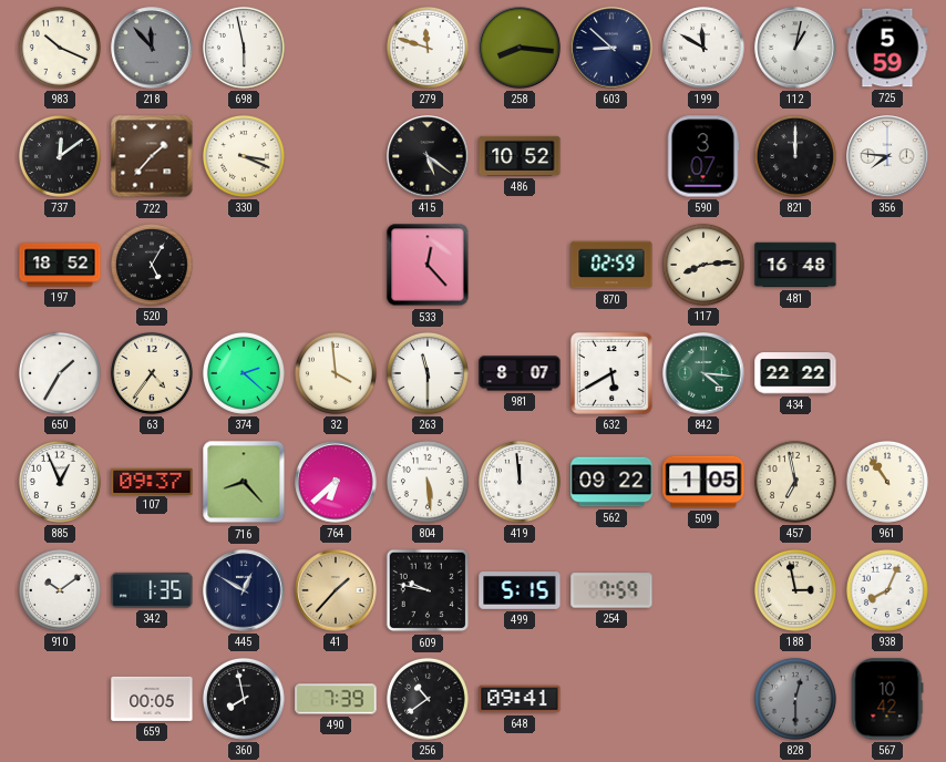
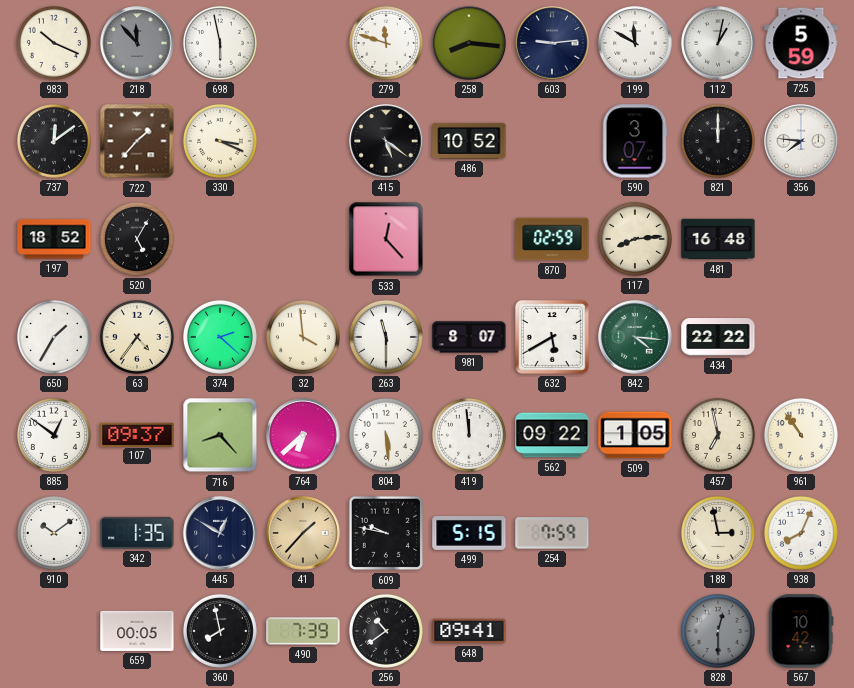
603: 8:52 -> 9:14 (552, 43)
885: 12:56 -> 12:51 (54, 435)
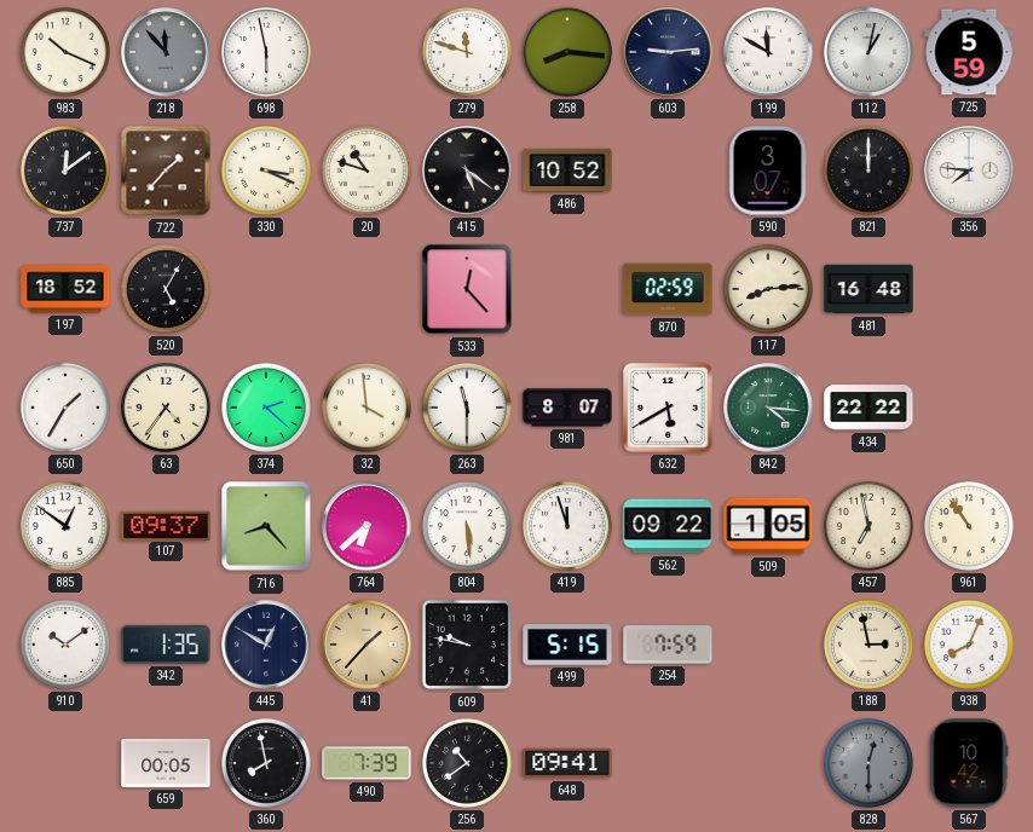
20: none -> 10:48 (367, 171)
419: 11:59 -> 11:57 (567, 526)
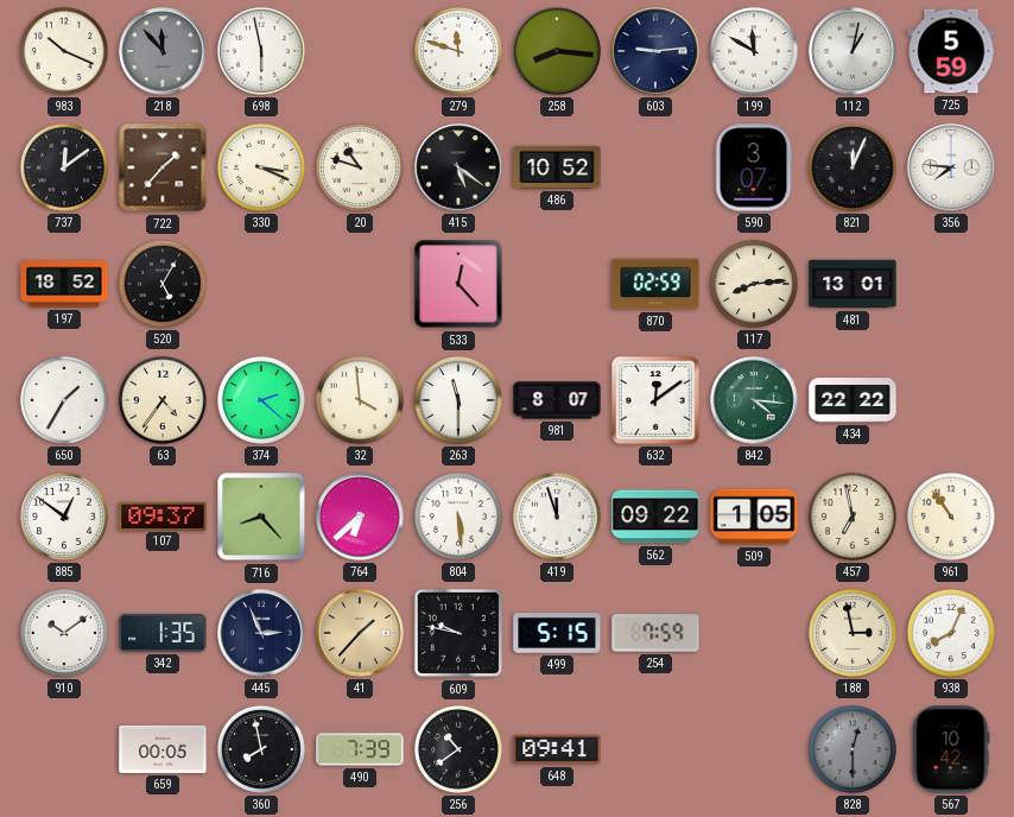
821: 12:00 -> 12:04 (853, 167)
481: 16:48 -> 13:01 (853, 284)
632: 5:40 -> 12:09 (655, 400)
445: 12:50 -> 2:56 (261, 633)
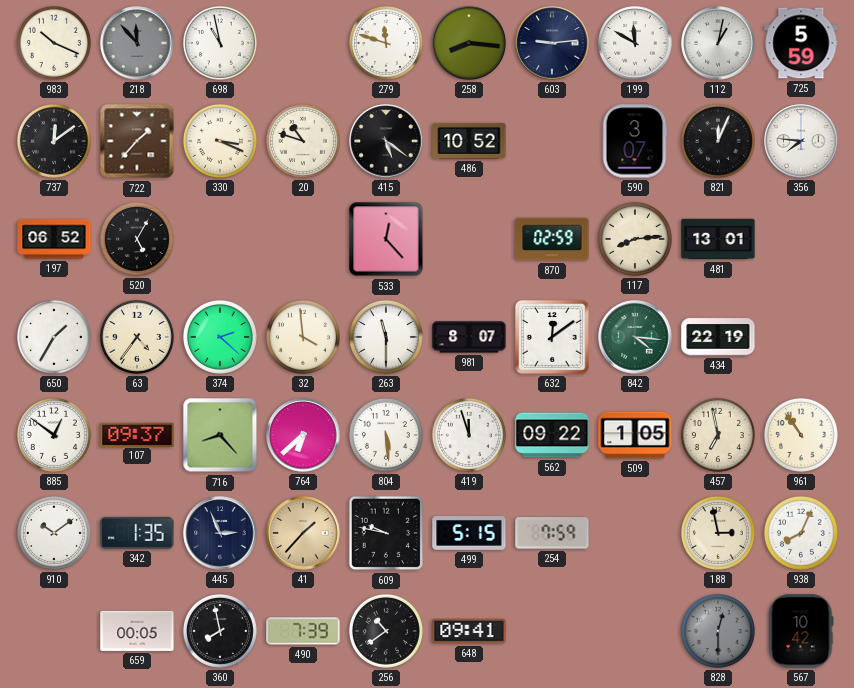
698: 5:58 -> 10:58 (220, 43)
197: 18:52 -> 06:52 (54, 239)
434: 22:22 -> 22:19 (718, 337)
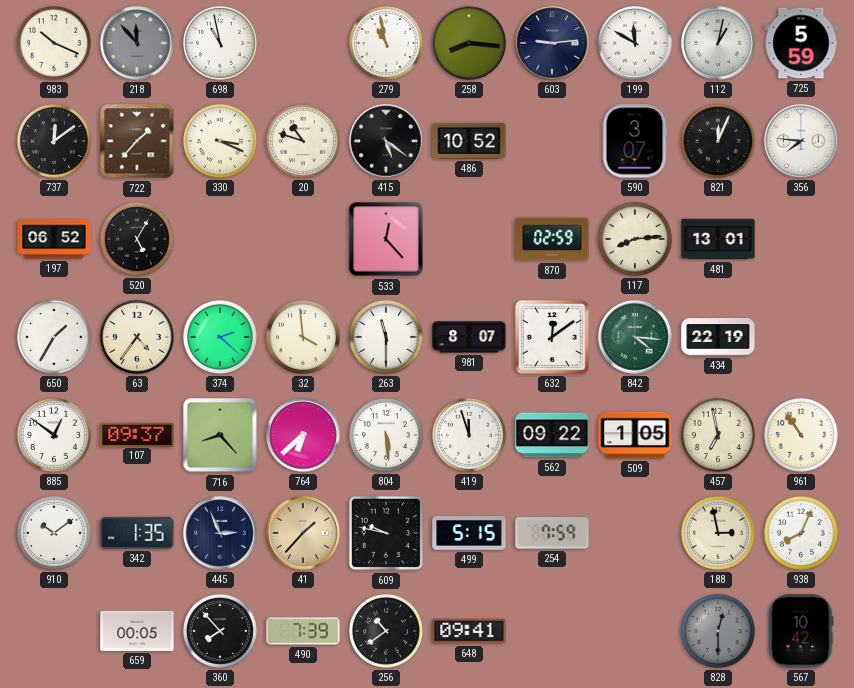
279: 11:48 -> 10:58 (386, 43)
360: 7:58 -> 7:53 (220, 631)
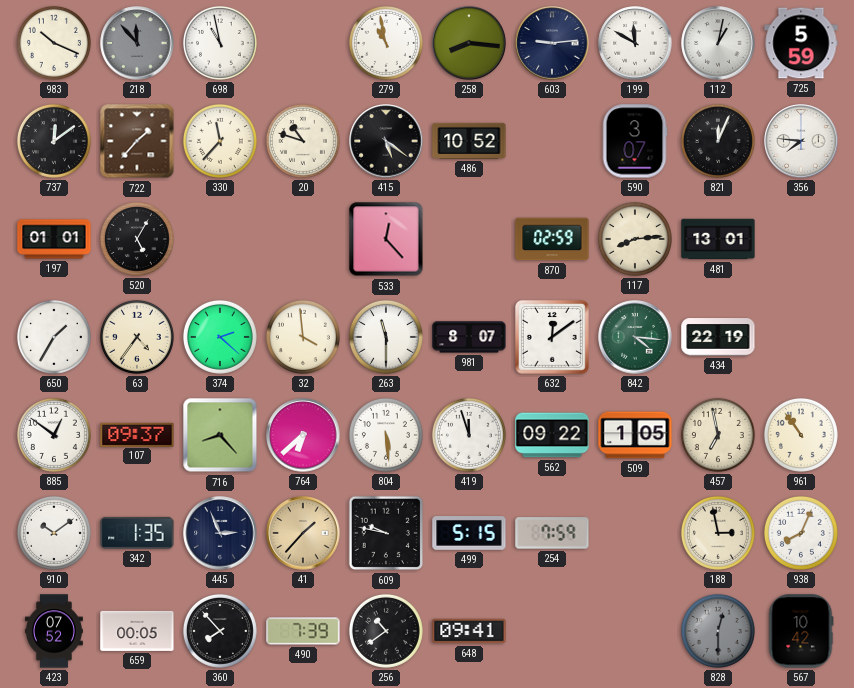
330: 3:19 -> 11:37 (220, 141)
197: 06:52 -> 01:01 (54, 239)
423: none -> 07:52 (54, 631)
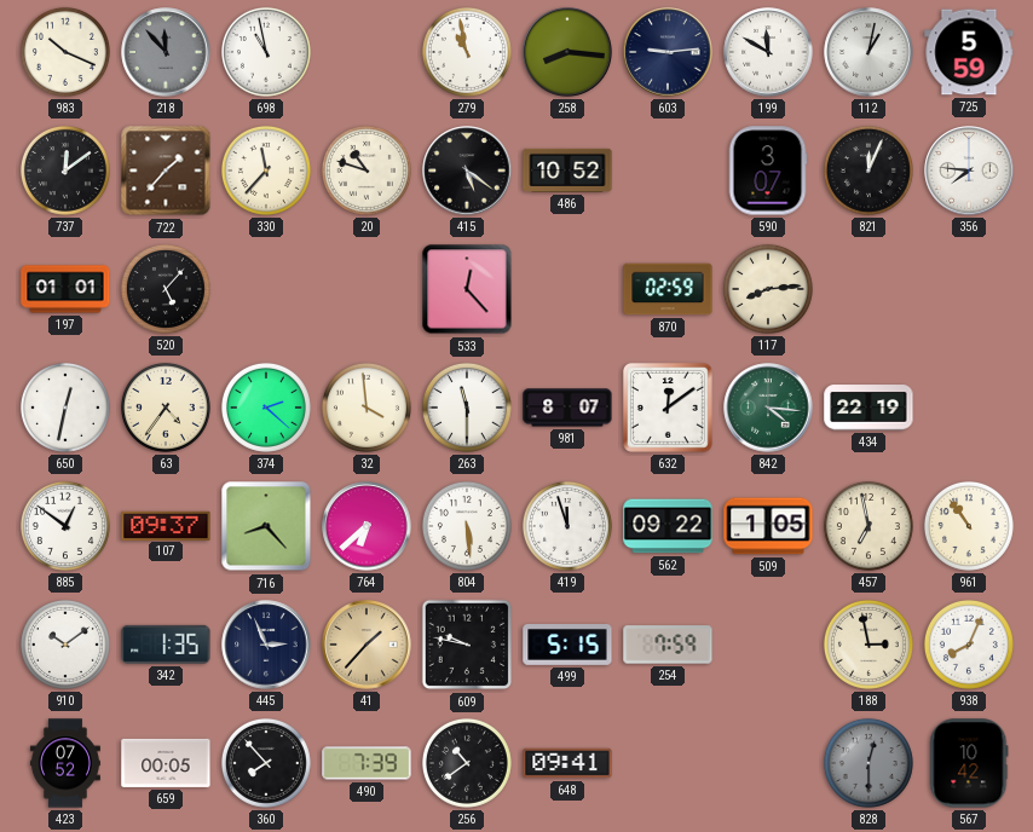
520: 5:05 -> 5:07 (166, 289)
481: 13:01 -> none (718, 239)
650: 1:35 -> 12:32 (65, 408)
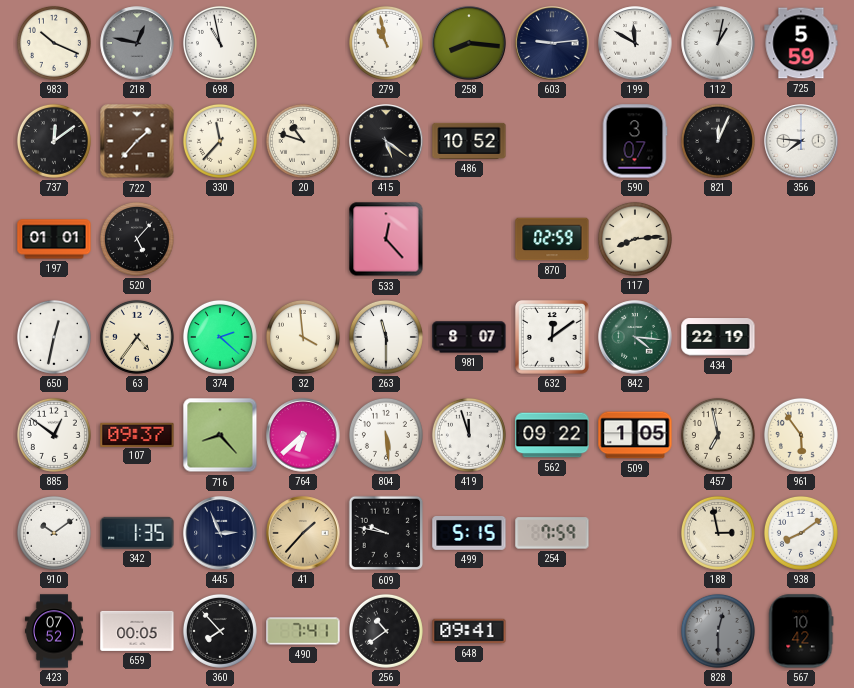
218: 11:53 -> 12:47 (137, 43)
961: 10:54 -> 5:54 (801, 435)
938: 8:04 -> 8:09 (801, 533)
490: 7:39 -> 7:41 (303, 631)
